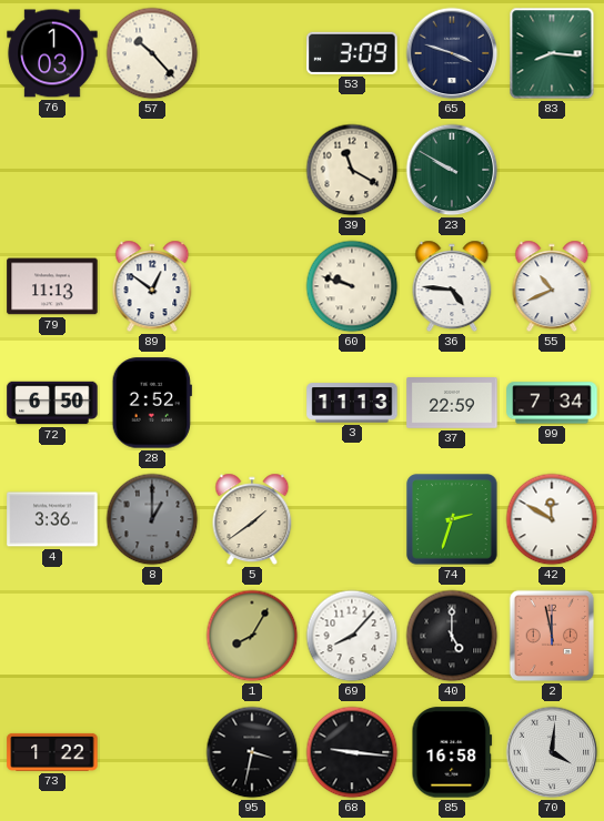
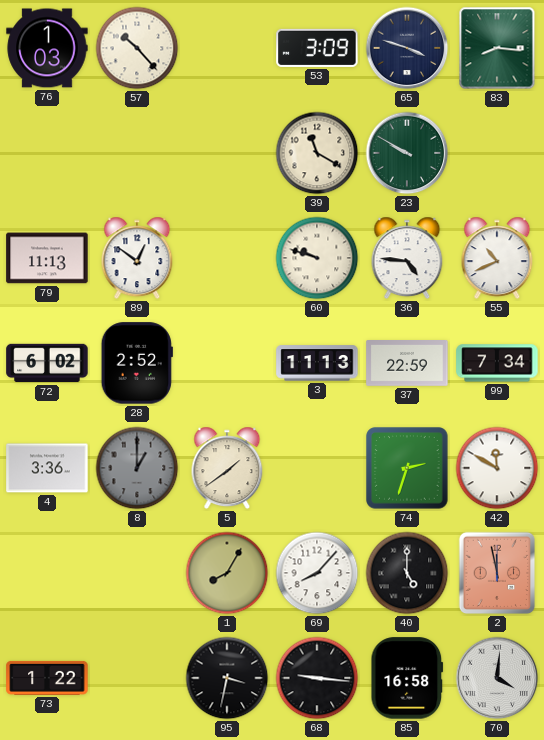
72: 6:50 -> 6:02 (47, 363)
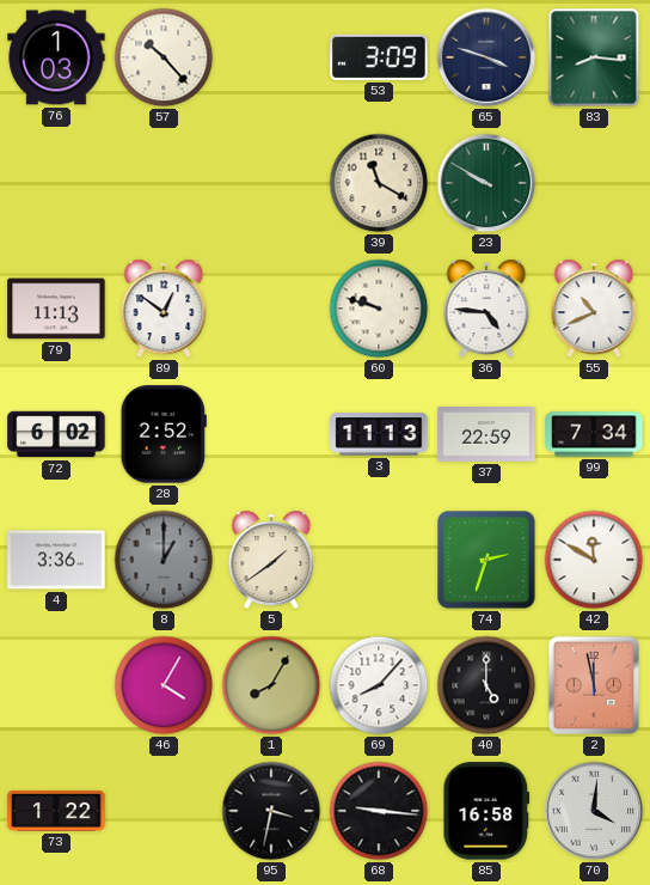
46: none -> 4:05 (164, 685)
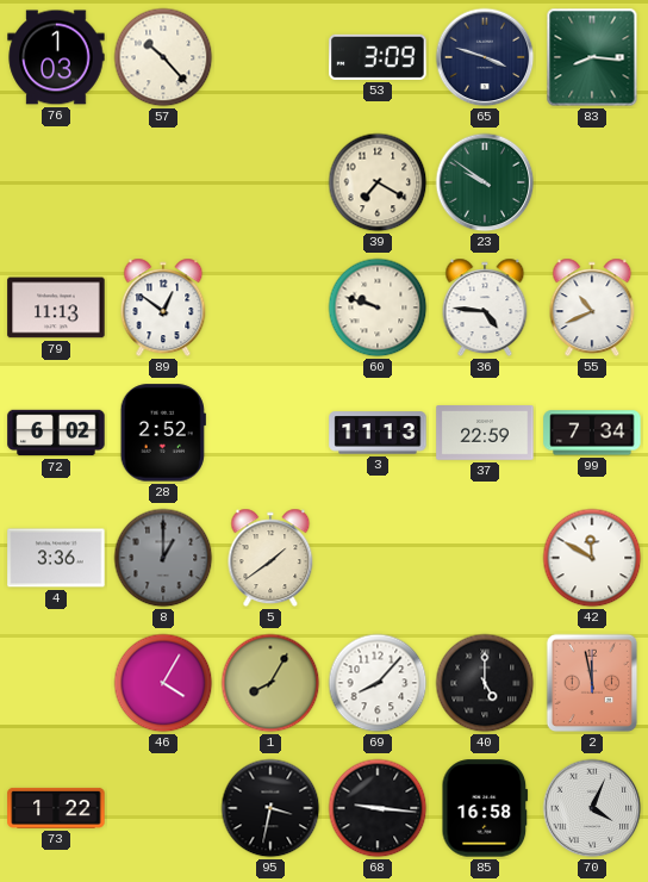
39: 11:20 -> 7:20 (378, 182)
23: 9:50 -> 9:51 (485, 182)
74: 2:33 -> none (486, 560)
70: 4:01 -> 4:04 (592, 808)
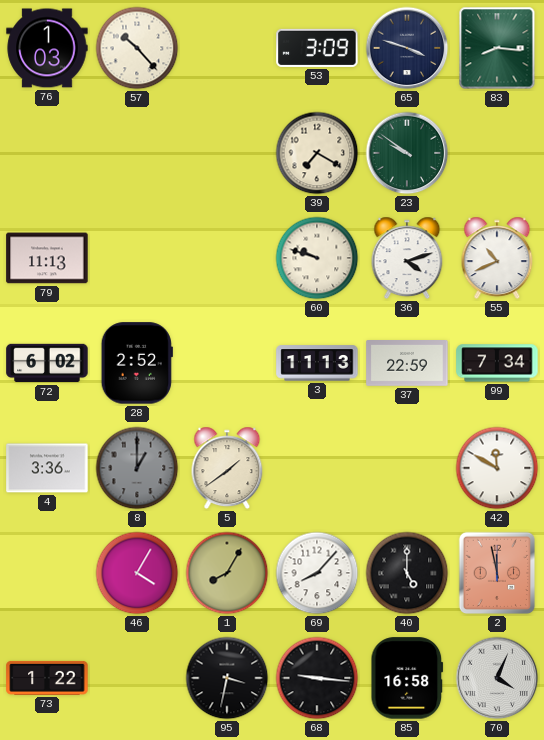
89: 12:51 -> none (163, 308)
36: 4:46 -> 4:12 (407, 258)
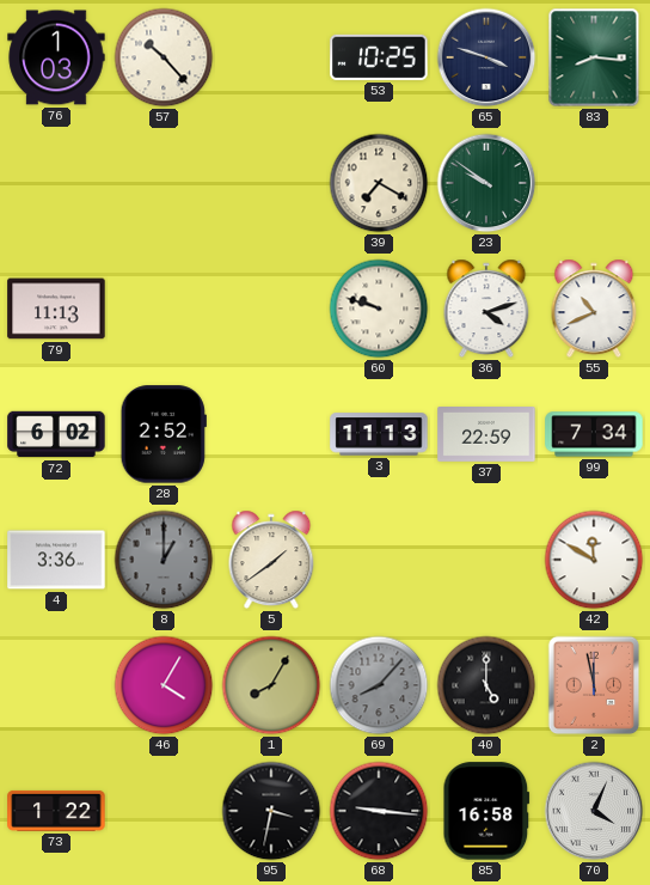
53: 3:09 -> 10:25 (379, 57)
69 dial: white -> grey (379, 685)
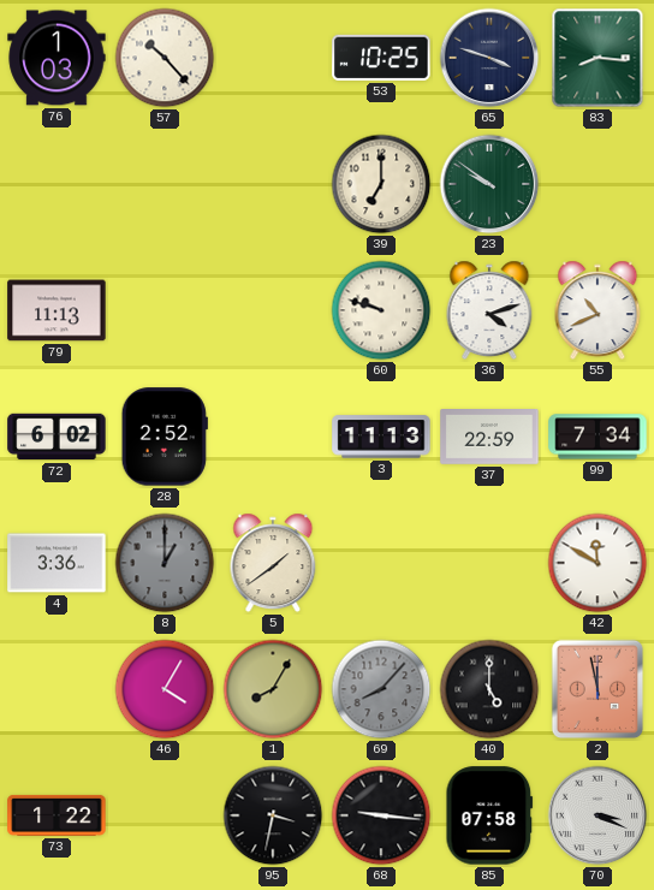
39: 7:20 -> 7:00 (381, 184)
85: 16:58 -> 07:58 (489, 815)
70: 4:04 -> 3:19 (597, 815)
